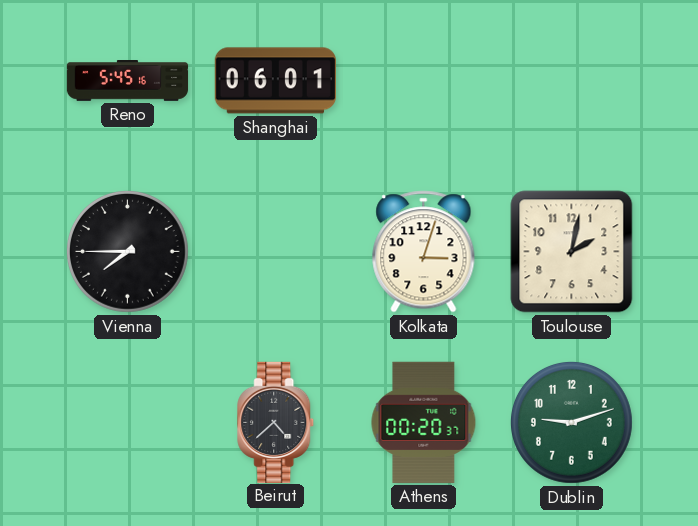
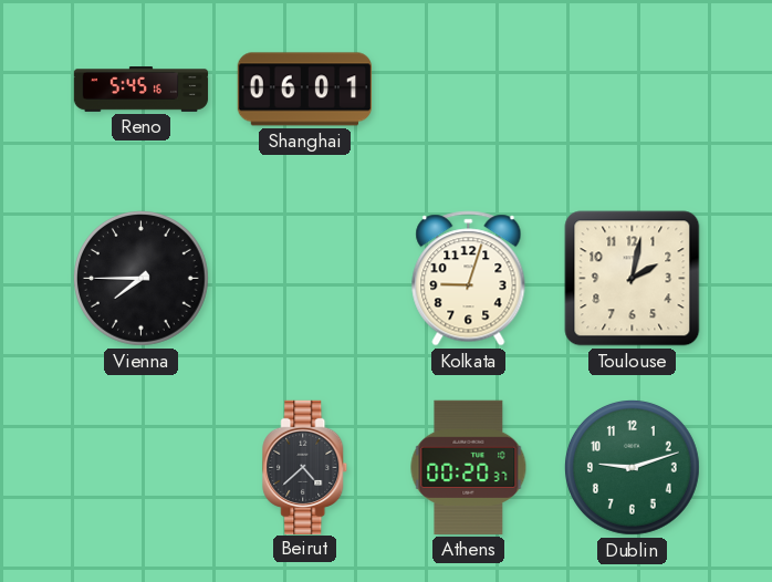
Kolkata: 3:03 -> 9:03 (469, 279)
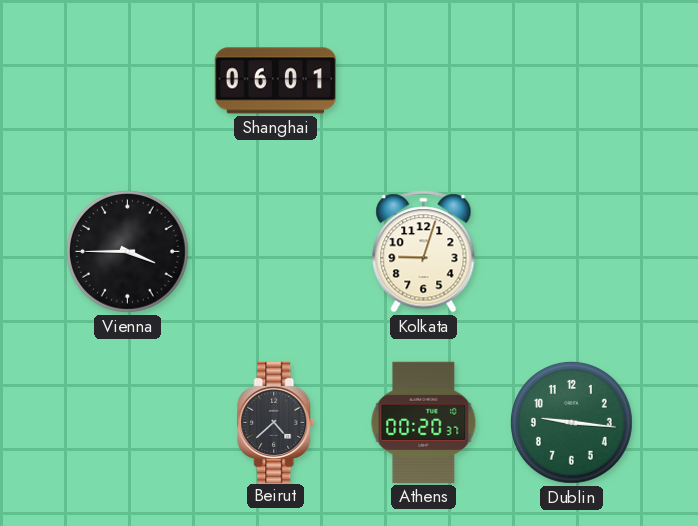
Reno: 5:45 -> none (142, 90)
Vienna: 7:45 -> 3:45 (128, 252)
Toulouse: 2:02 -> none (633, 279)
Dublin: 9:12 -> 9:16 (572, 423)
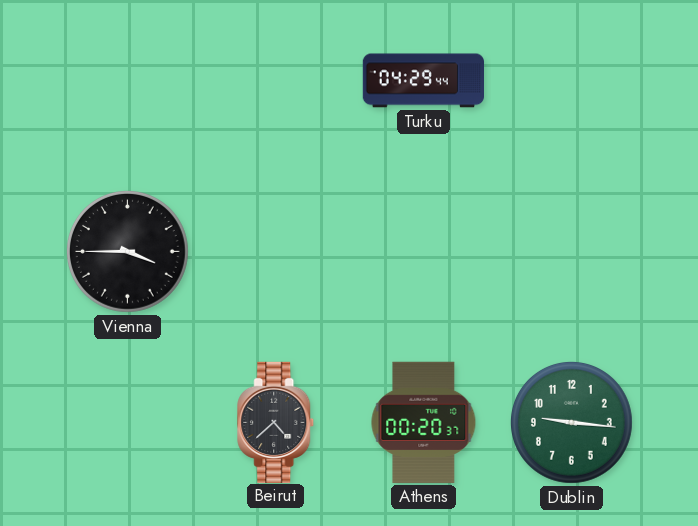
Shanghai: 06:01 -> none (275, 81)
Turku: none -> 04:29 (423, 81)
Kolkata: 9:03 -> none (424, 252)
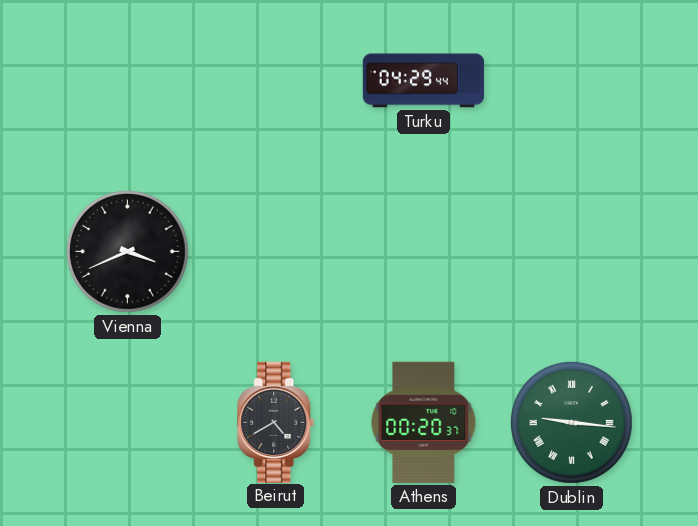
Vienna: 3:45 -> 3:41 (128, 252)
Beirut: 4:38 -> 4:40 (276, 422)
Dublin numerals: Arabic -> Roman (572, 423)
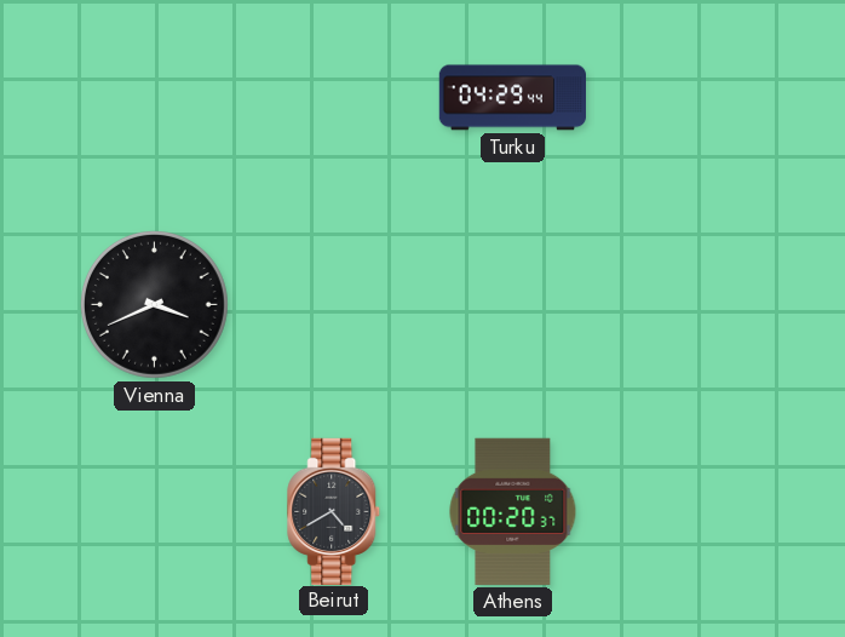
Dublin: 9:16 -> none (572, 423)
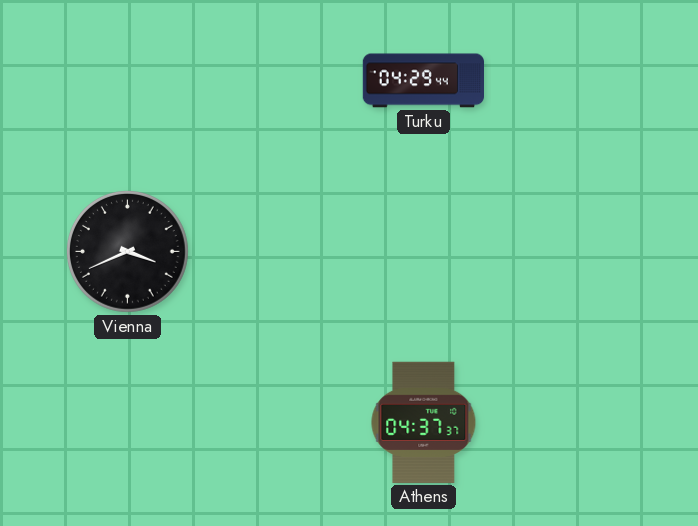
Beirut: 4:40 -> none (334, 511)
Athens: 00:20 -> 04:37 (424, 422)
